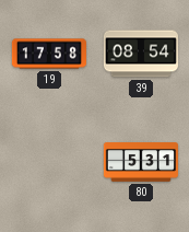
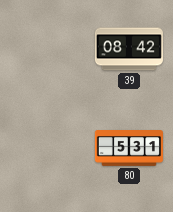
19: 17:58 -> none (49, 54)
39: 08:54 -> 08:42 (129, 49)
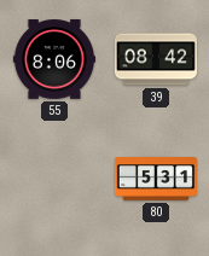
55: none -> 8:06 (54, 59)
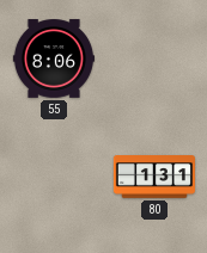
39: 08:42 -> none (156, 59)
80: 5:31 -> 1:31 (154, 177)
